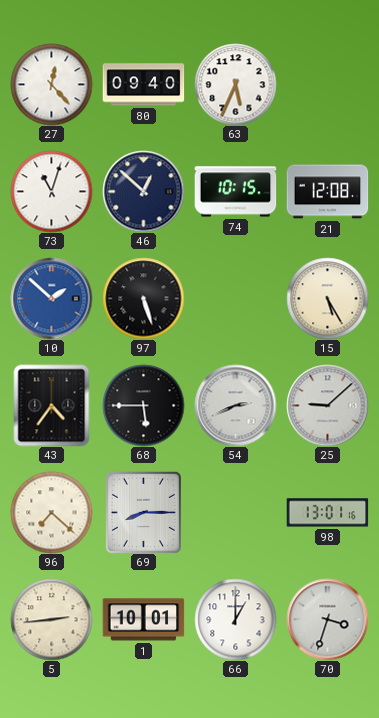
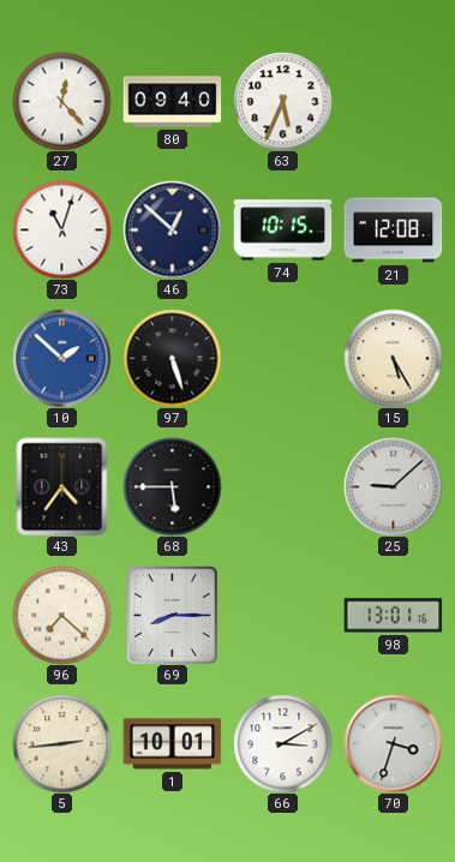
54: 2:41 -> none (235, 405)
66: 1:00 -> 3:10 (282, 743)
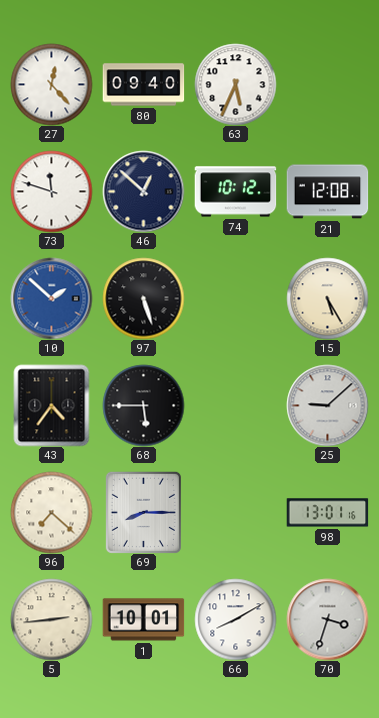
73: 11:03 -> 11:48 (51, 191)
74: 10:15 -> 10:12 (235, 192)
66: 3:10 -> 8:10 (235, 619)
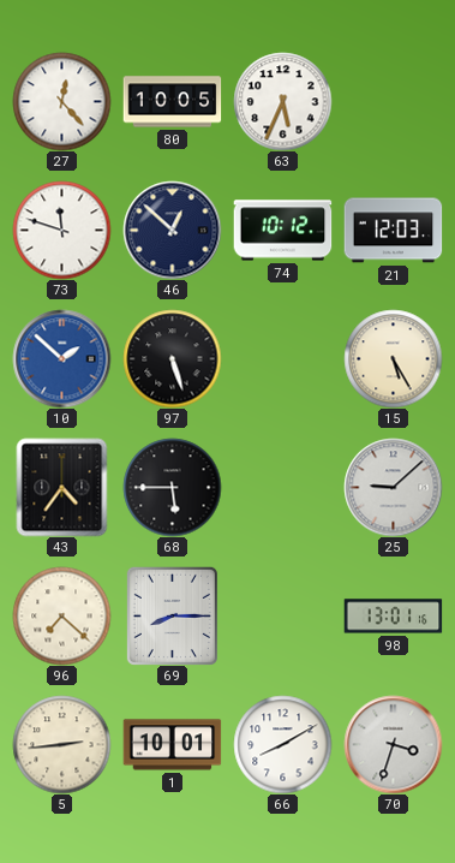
80: 09:40 -> 10:05 (172, 102)
21: 12:08 -> 12:03 (393, 231)
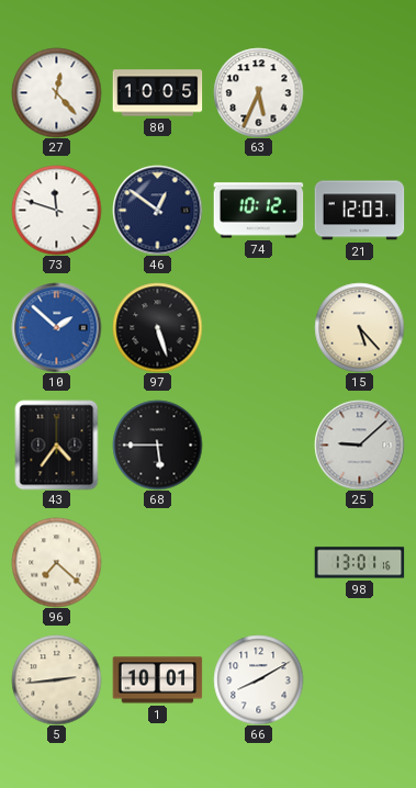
46: 12:52 -> 12:51 (157, 210)
15: 5:25 -> 5:23 (359, 327)
69: 8:15 -> none (172, 615)
70: 3:33 -> none (393, 744)
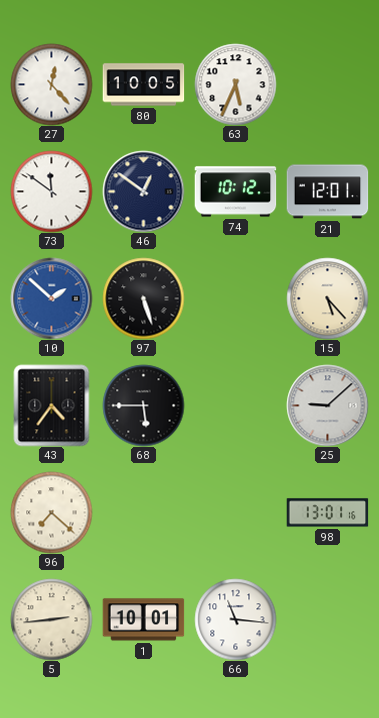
73: 11:48 -> 11:51 (51, 191)
21: 12:03 -> 12:01 (327, 192)
66: 8:10 -> 11:16 (235, 619)
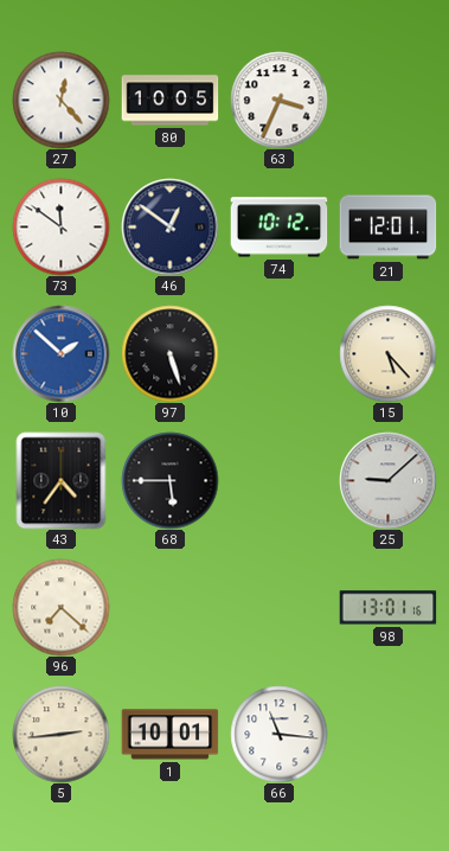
63: 5:34 -> 3:34 (278, 100)
